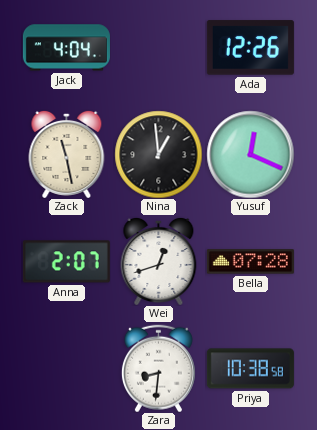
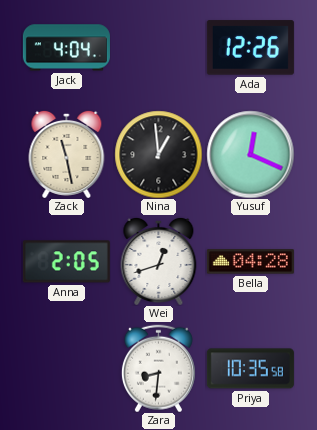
Anna: 2:07 -> 2:05 (66, 262)
Bella: 07:28 -> 04:28 (250, 262)
Priya: 10:38 -> 10:35 (250, 369)
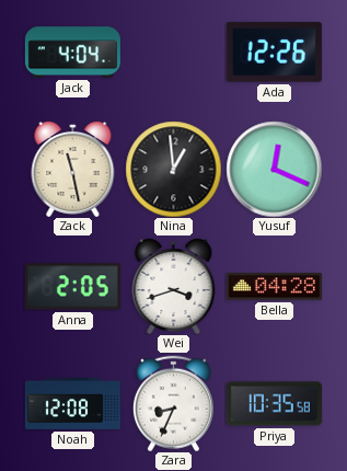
Wei: 12:42 -> 3:42 (174, 286)
Noah: none -> 12:08 (72, 403)
Zara: 8:31 -> 8:34 (173, 403)
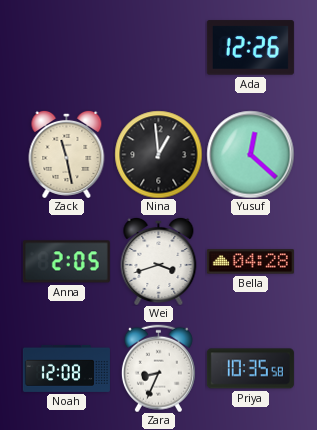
Jack: 4:04 -> none (72, 53)
Yusuf: 12:19 -> 12:22 (250, 154)
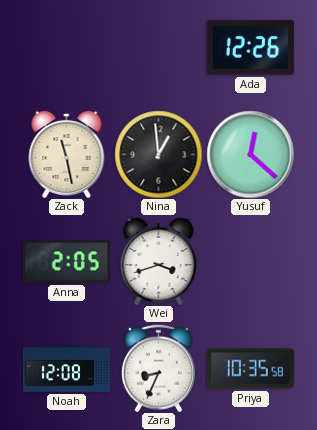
Bella: 04:28 -> none (250, 262)
